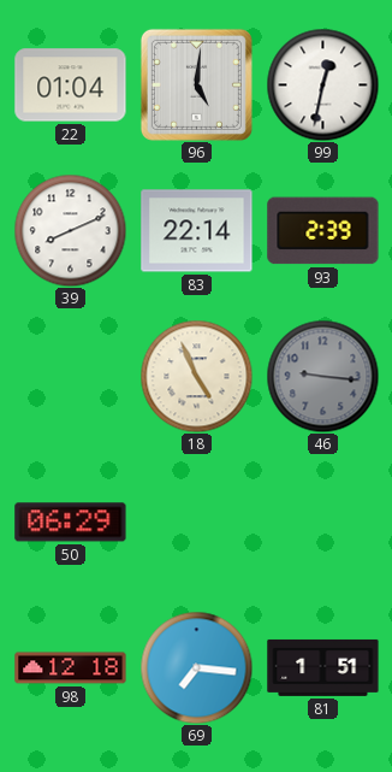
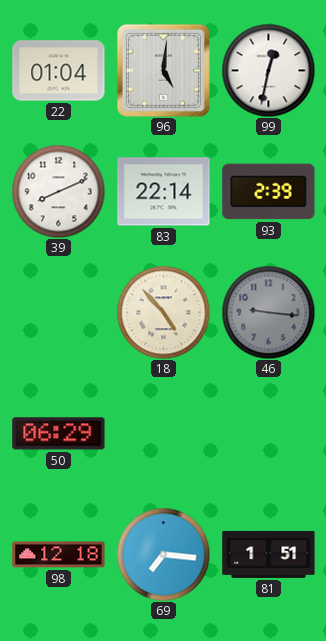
18: 4:56 -> 4:53 (163, 312)
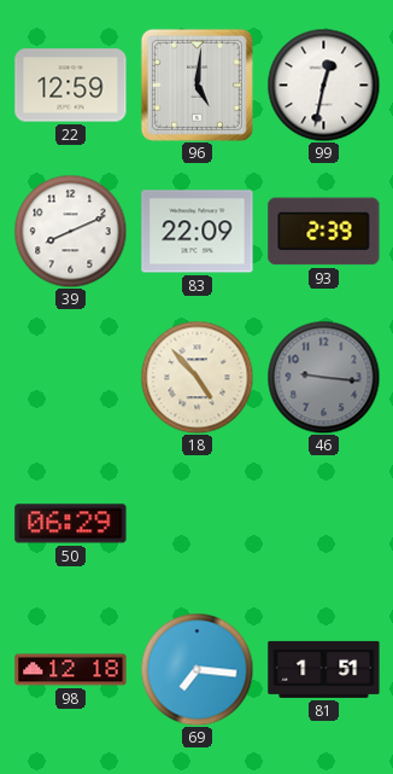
22: 01:04 -> 12:59 (71, 86)
83: 22:14 -> 22:09 (198, 232)
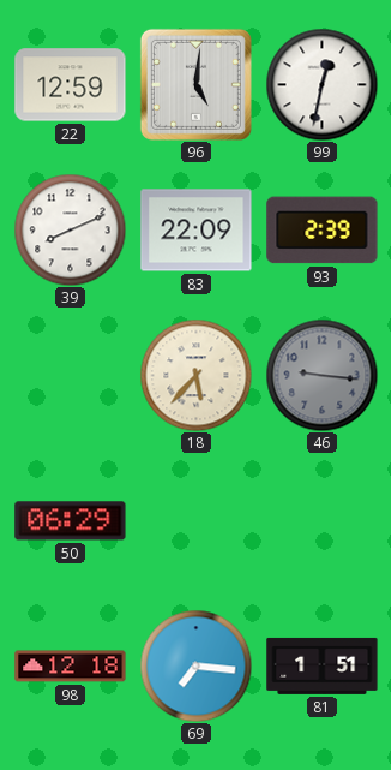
18: 4:53 -> 5:37 (195, 375)
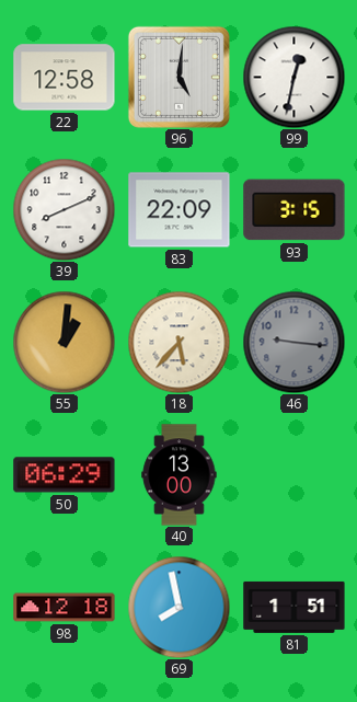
22: 12:59 -> 12:58 (65, 78)
93: 2:39 -> 3:15 (295, 210)
55: none -> 1:01 (64, 342)
40: none -> 13:00 (180, 475)
69: 7:16 -> 7:58 (178, 607)
